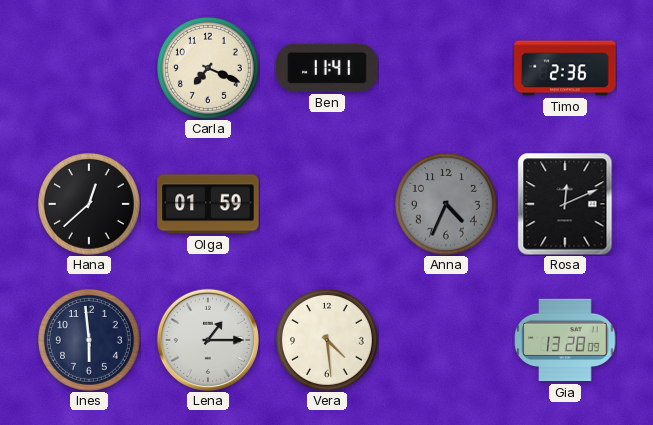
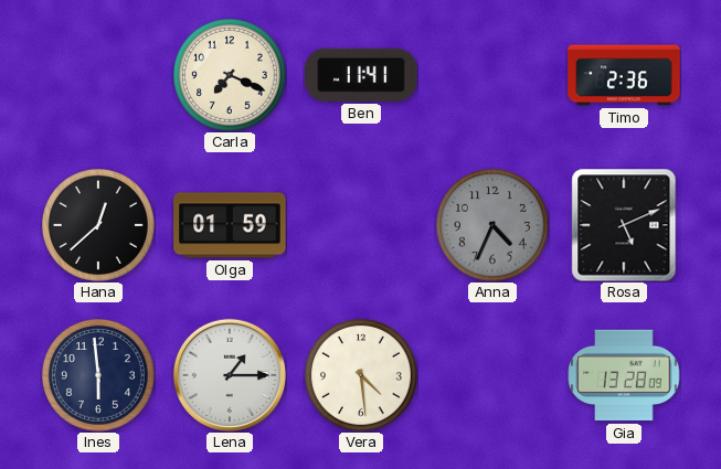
Rosa: 12:11 -> 5:11 (624, 225)
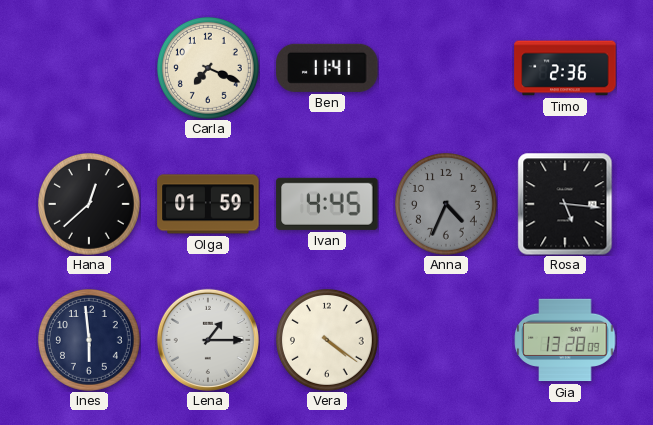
Ivan: none -> 4:45 (327, 204)
Rosa: 5:11 -> 5:16 (565, 204)
Vera: 4:29 -> 4:21 (327, 340)
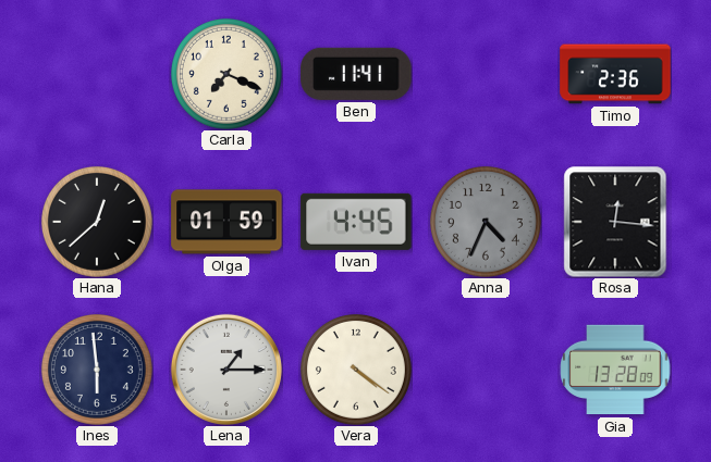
Rosa: 5:16 -> 12:16 (615, 222)
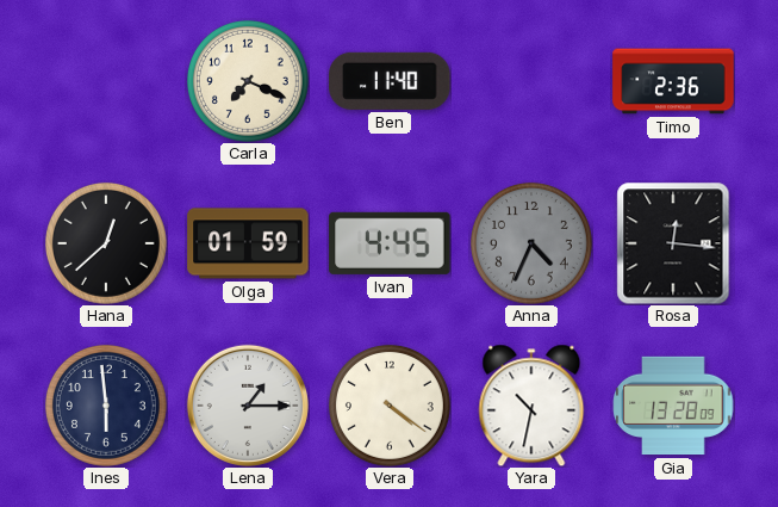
Ben: 11:41 -> 11:40 (390, 81)
Yara: none -> 10:32 (531, 406)
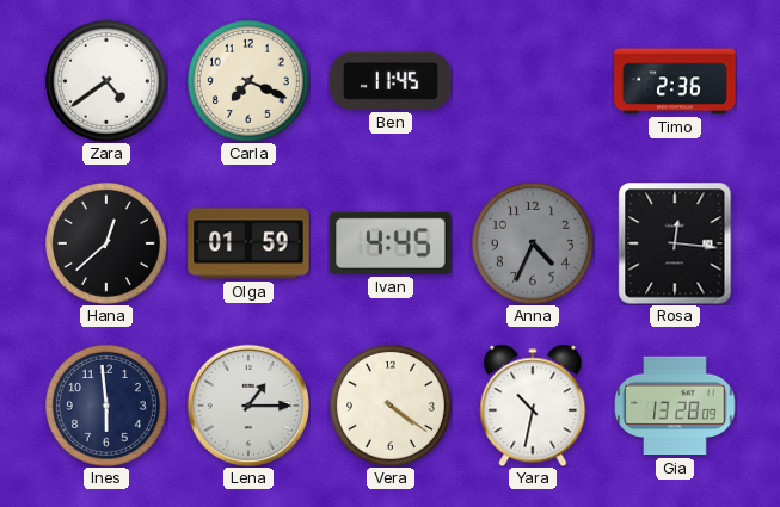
Zara: none -> 4:39 (106, 81)
Ben: 11:40 -> 11:45 (391, 81)
